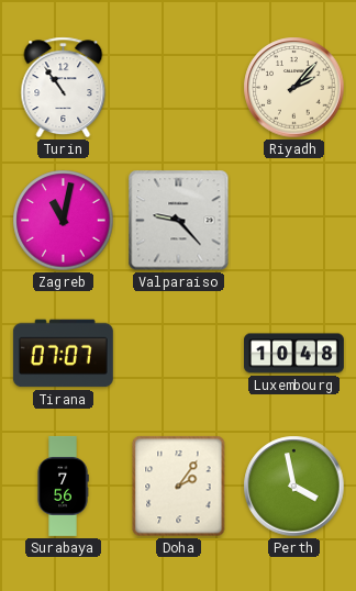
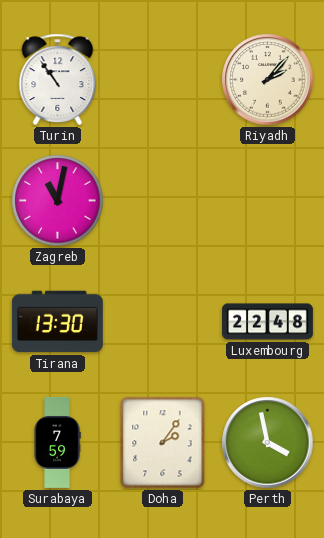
Valparaiso: 9:23 -> none (179, 221)
Tirana: 07:07 -> 13:30 (57, 322)
Luxembourg: 10:48 -> 22:48 (268, 322)
Surabaya: 7:56 -> 7:59 (57, 442)
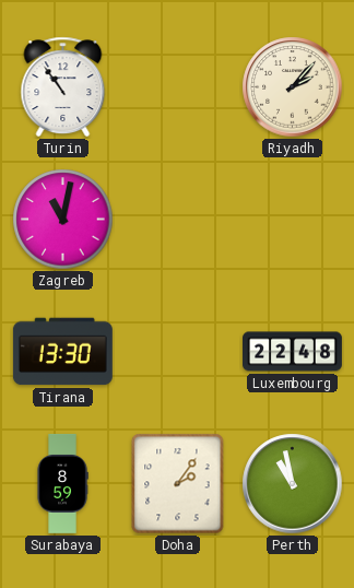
Surabaya: 7:59 -> 8:59 (62, 483)
Perth: 3:58 -> 10:58 (293, 484)
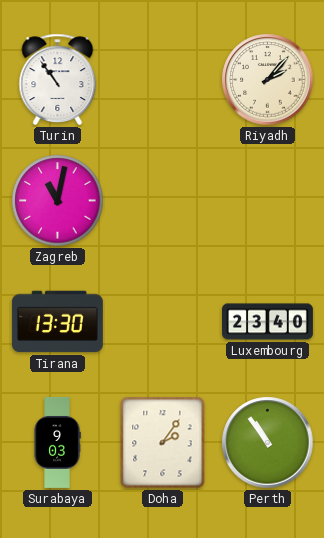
Luxembourg: 22:48 -> 23:40 (268, 322)
Surabaya: 8:59 -> 9:03 (57, 442)
Perth: 10:58 -> 10:54 (268, 443)
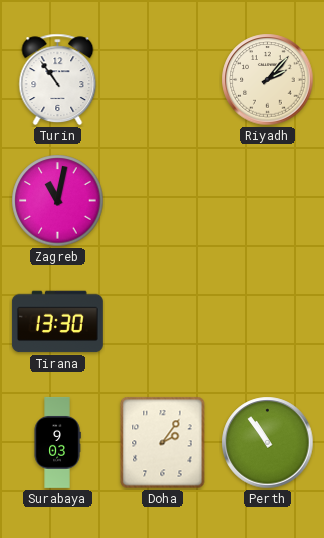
Luxembourg: 23:40 -> none (268, 322)
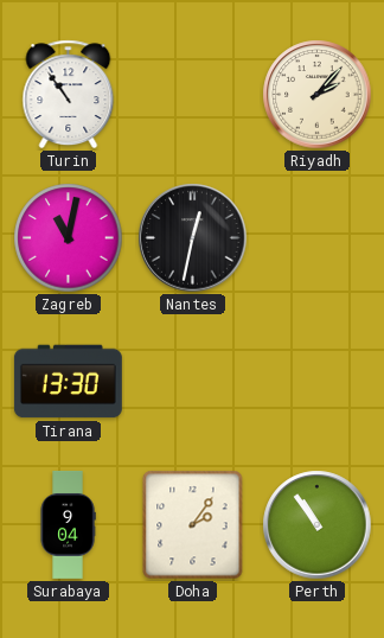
Nantes: none -> 12:32 (193, 238)
Surabaya: 9:03 -> 9:04 (68, 524)
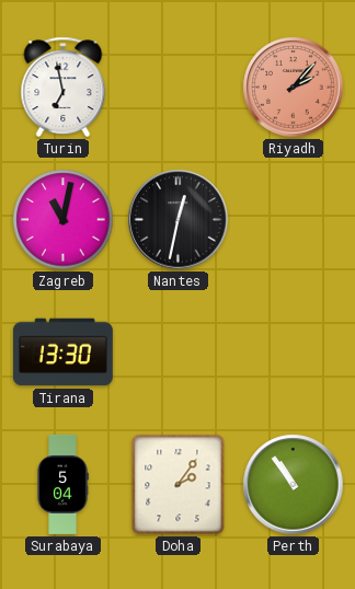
Turin: 10:54 -> 6:58 (64, 88)
Riyadh dial: cream -> salmon (294, 88)
Surabaya: 9:04 -> 5:04 (62, 484)
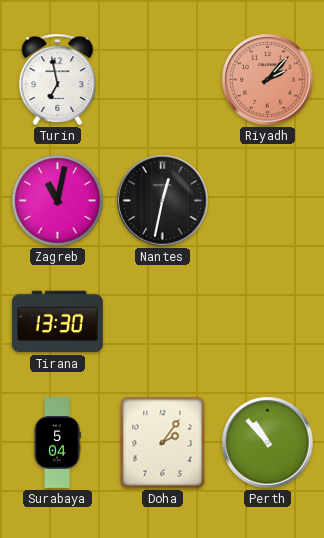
Perth: 10:54 -> 10:53 (268, 443)
